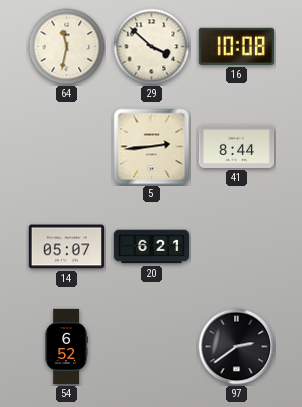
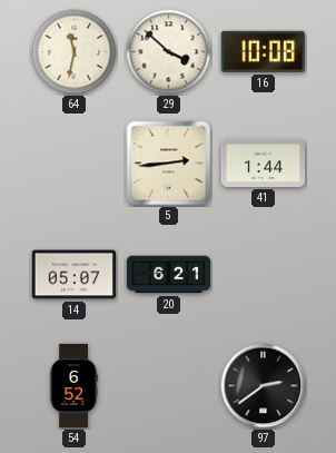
41: 8:44 -> 1:44 (263, 163)
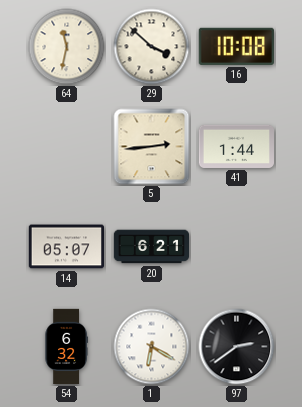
54: 6:52 -> 6:32 (66, 347)
1: none -> 6:20 (152, 347)
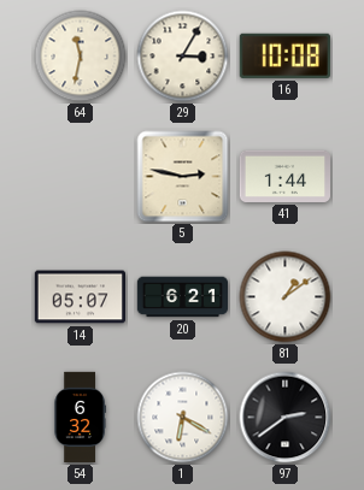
29: 3:52 -> 3:05 (183, 57)
5: 2:44 -> 2:47 (183, 177)
81: none -> 1:09 (286, 297)
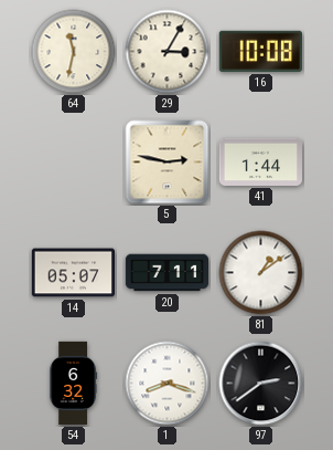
20: 6:21 -> 7:11 (168, 273)
1: 6:20 -> 8:18 (168, 384)
